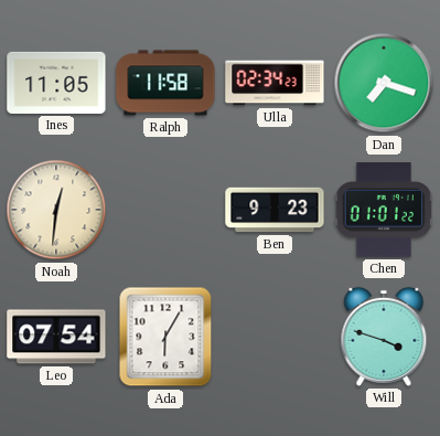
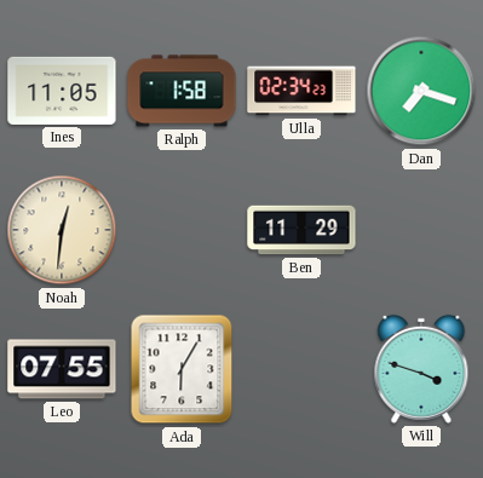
Ralph: 11:58 -> 1:58 (182, 91)
Ben: 9:23 -> 11:29 (301, 230)
Chen: 01:01 -> none (384, 210)
Leo: 07:54 -> 07:55 (62, 369)
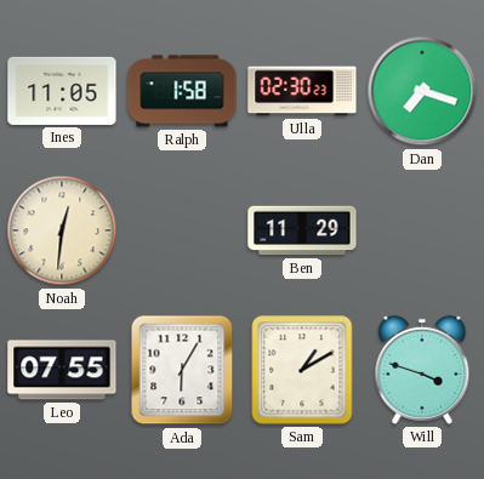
Ulla: 02:34 -> 02:30 (302, 91)
Sam: none -> 1:10 (302, 370)
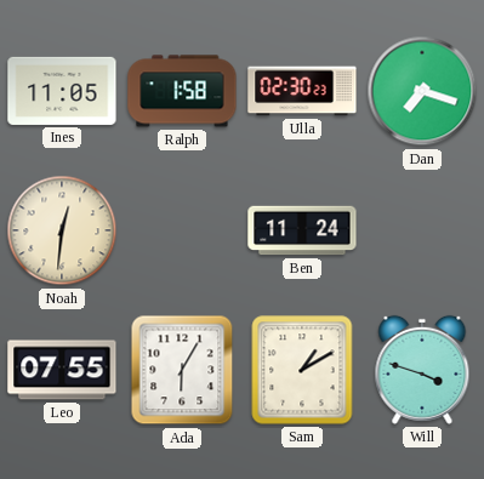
Ben: 11:29 -> 11:24 (302, 230)
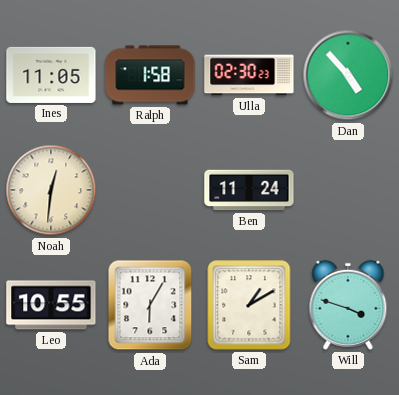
Dan: 7:18 -> 4:53 (348, 75)
Leo: 07:55 -> 10:55 (51, 305)
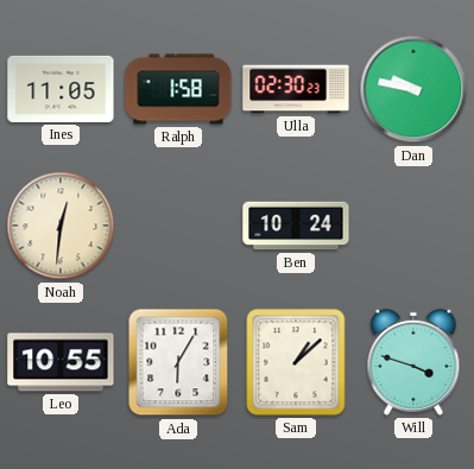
Dan: 4:53 -> 9:47 (413, 89)
Ben: 11:24 -> 10:24 (296, 226)
Sam: 1:10 -> 1:08 (296, 362)
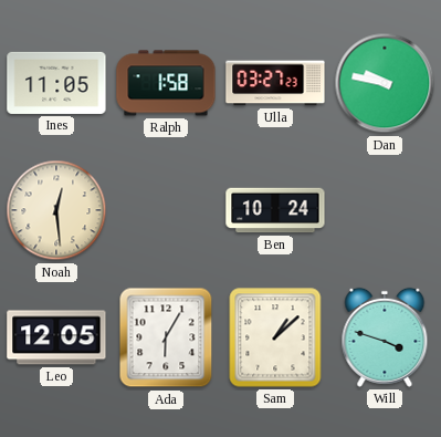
Ulla: 02:30 -> 03:27 (275, 83)
Noah: 12:31 -> 12:29 (56, 210)
Leo: 10:55 -> 12:05 (56, 337)
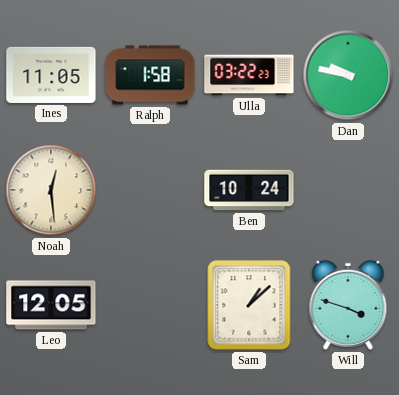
Ulla: 03:27 -> 03:22 (249, 75)
Ada: 6:05 -> none (166, 337)
